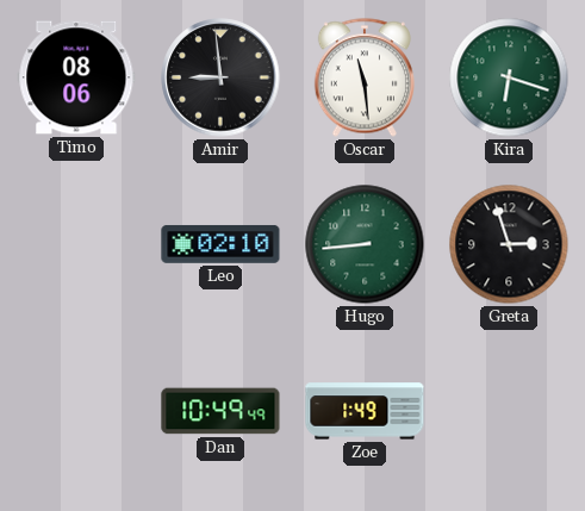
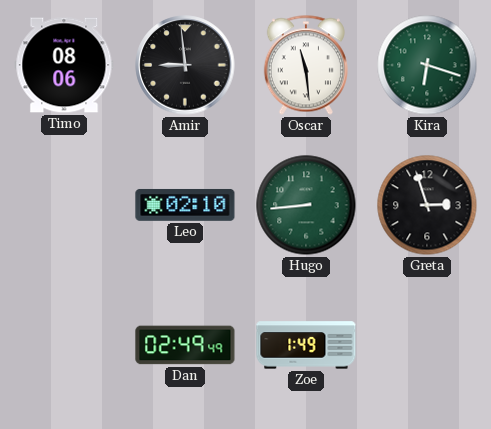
Dan: 10:49 -> 02:49 (185, 345)
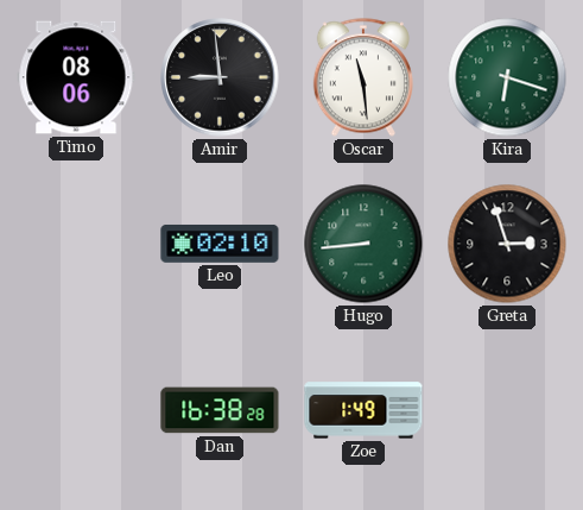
Dan: 02:49 -> 16:38 (220, 410)
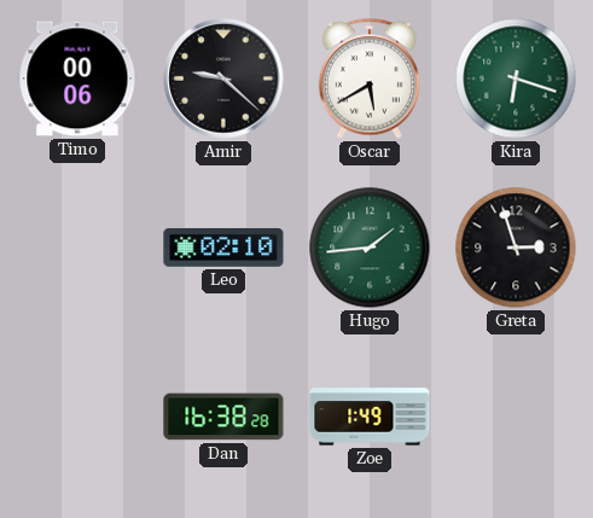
Timo: 08:06 -> 00:06 (77, 78)
Amir: 8:59 -> 9:22 (223, 78)
Oscar: 11:29 -> 5:40 (370, 78)
Hugo: 8:44 -> 1:44 (370, 248)
